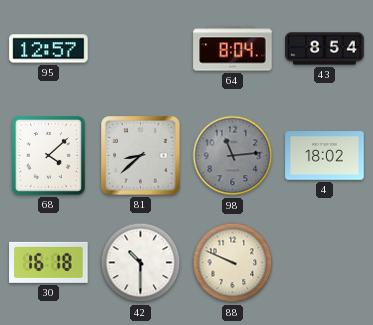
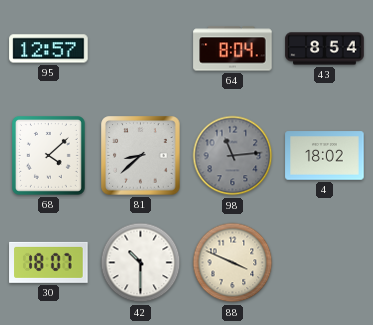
30: 16:18 -> 18:07 (49, 262)
88: 9:49 -> 3:49 (233, 263)
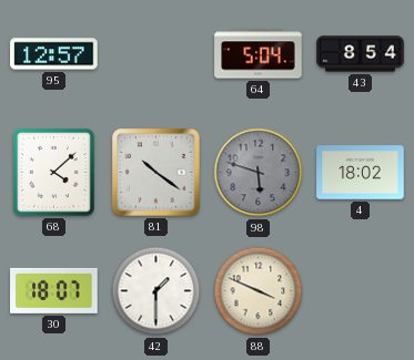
64: 8:04 -> 5:04 (259, 54)
81: 8:38 -> 10:21 (156, 173)
98: 11:14 -> 5:48 (259, 173)
42: 10:30 -> 1:30 (156, 291)
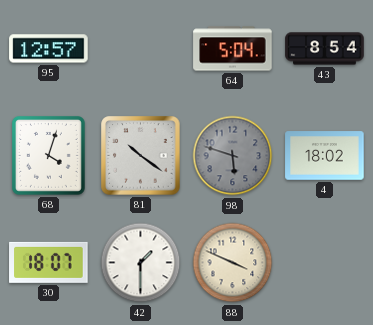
68: 4:08 -> 4:03 (48, 155)
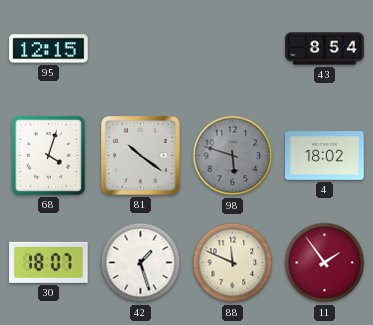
95: 12:57 -> 12:15 (49, 49)
64: 5:04 -> none (233, 49)
42: 1:30 -> 1:27 (141, 263)
88: 3:49 -> 11:49 (233, 263)
11: none -> 1:54 (325, 263)
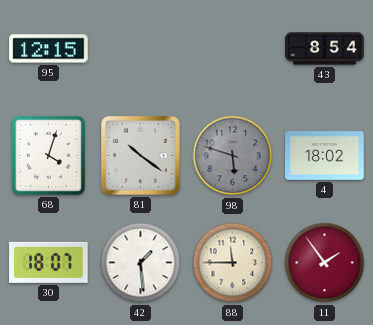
42: 1:27 -> 1:29 (141, 263)
88: 11:49 -> 11:45 (233, 263)
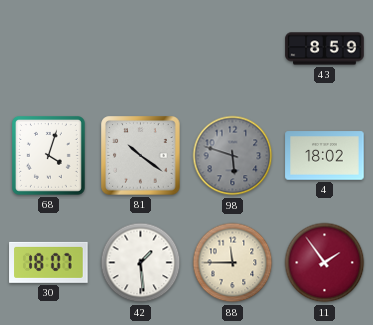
95: 12:15 -> none (49, 49)
43: 8:54 -> 8:59 (325, 49)
